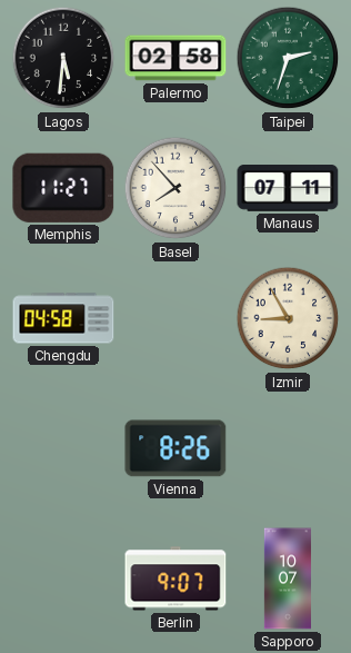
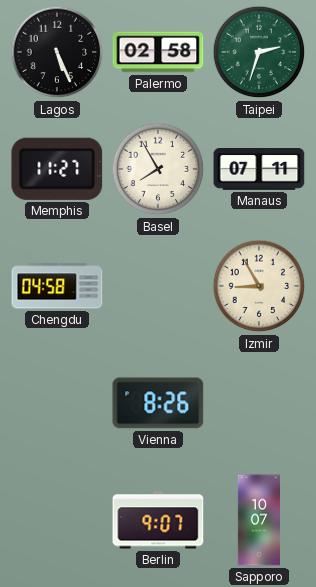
Lagos: 5:31 -> 5:26 (57, 52)
Basel: 7:53 -> 7:55 (158, 169)
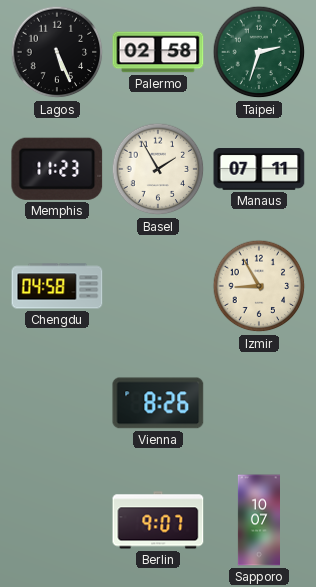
Memphis: 11:27 -> 11:23 (57, 169)
Basel: 7:55 -> 1:55 (158, 169)
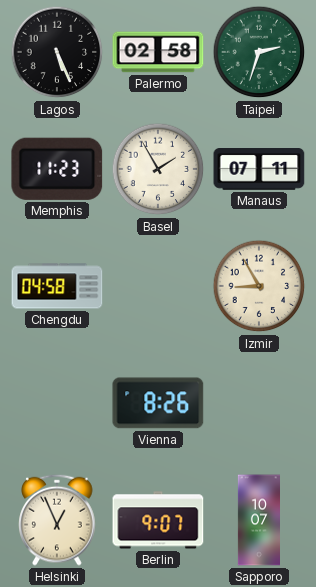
Helsinki: none -> 12:56 (57, 520)
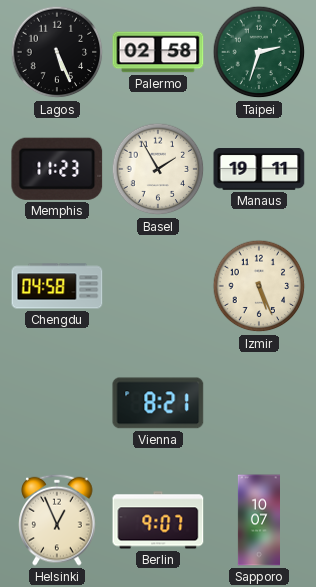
Manaus: 07:11 -> 19:11 (259, 170)
Izmir: 8:55 -> 5:26 (259, 286)
Vienna: 8:26 -> 8:21 (158, 403)
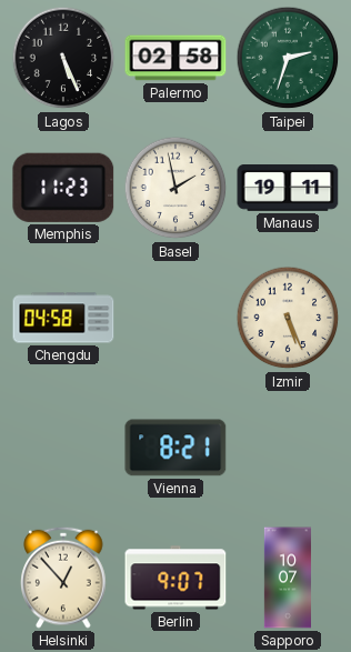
Basel: 1:55 -> 1:58 (175, 188)
Helsinki: 12:56 -> 12:53 (63, 578)
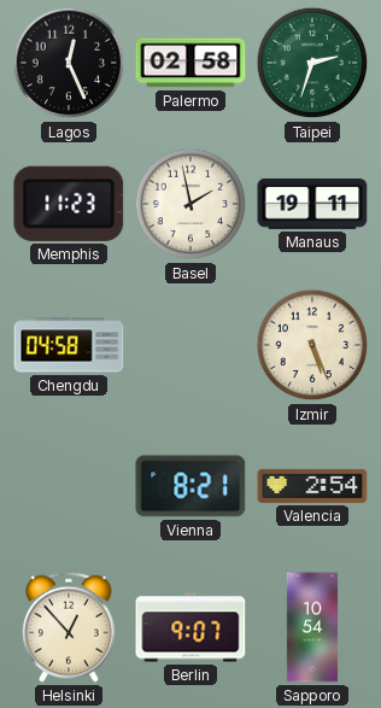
Lagos: 5:26 -> 12:26 (69, 63)
Valencia: none -> 2:54 (312, 486)
Sapporo: 10:07 -> 10:54 (311, 627)
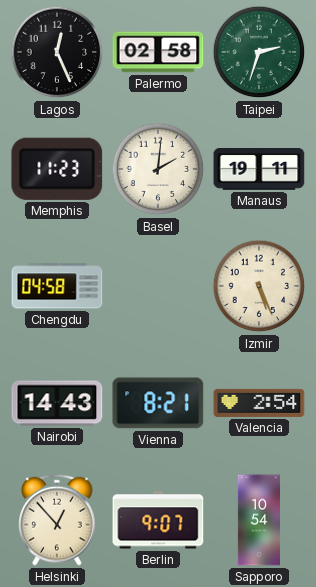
Basel: 1:58 -> 2:01 (158, 169)
Nairobi: none -> 14:43 (57, 403)
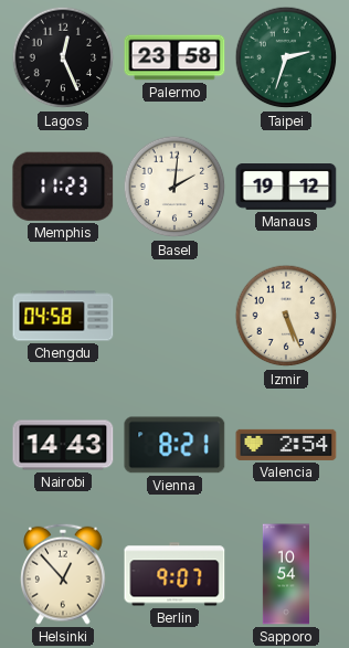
Palermo: 02:58 -> 23:58 (174, 57)
Manaus: 19:11 -> 19:12 (286, 188)
